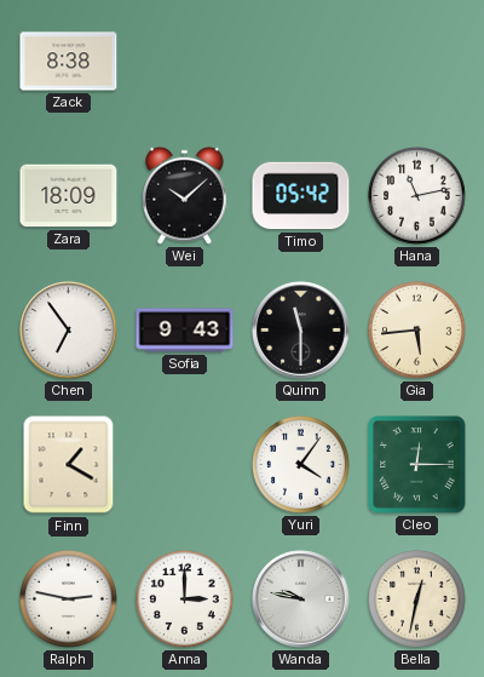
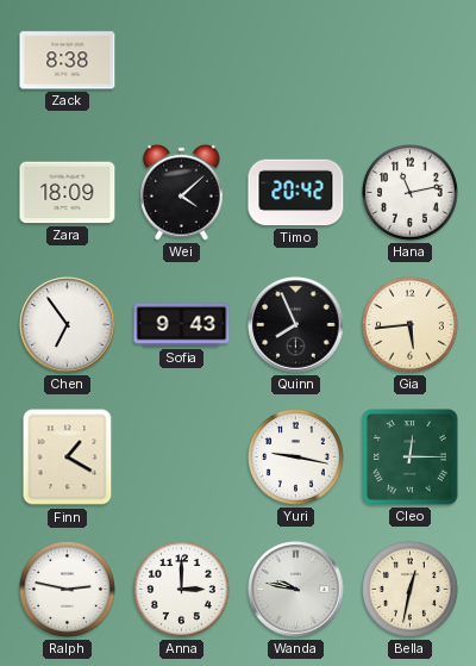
Wei: 10:08 -> 4:08 (182, 192)
Timo: 05:42 -> 20:42 (296, 193)
Quinn: 11:30 -> 7:56 (296, 325)
Yuri: 4:06 -> 9:17 (296, 458)
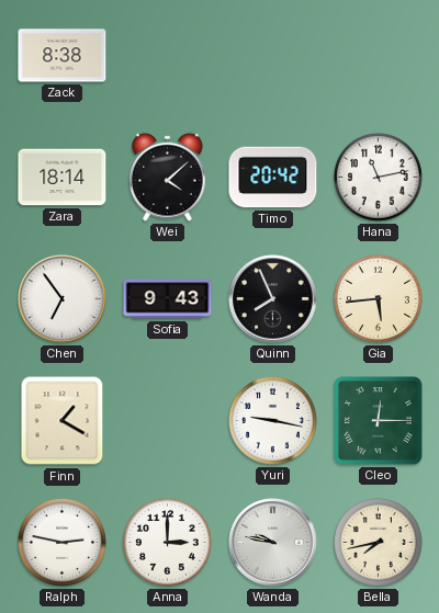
Zara: 18:09 -> 18:14 (63, 178)
Bella: 12:32 -> 7:43 (379, 543)
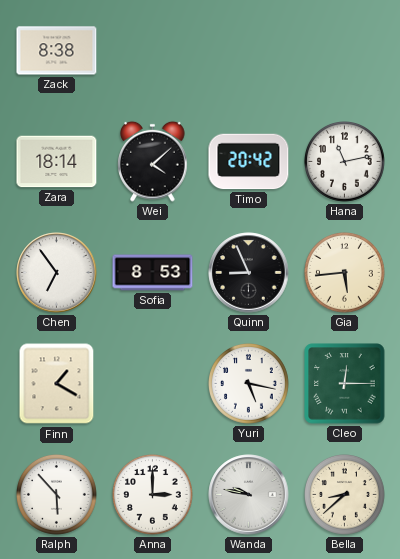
Sofia: 9:43 -> 8:53 (153, 273)
Quinn: 7:56 -> 8:56 (249, 273)
Yuri: 9:17 -> 5:17 (249, 384)
Ralph: 2:47 -> 5:53 (57, 495)
Bella: 7:43 -> 8:38 (345, 495)
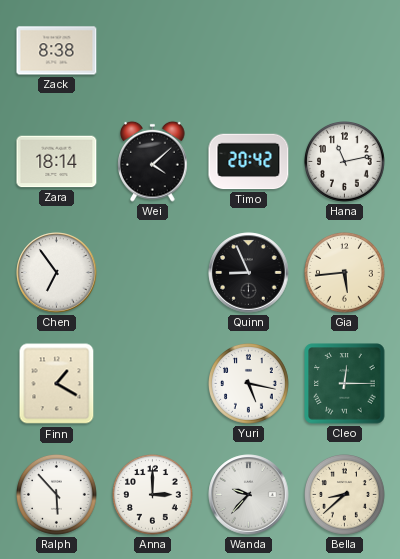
Sofia: 8:53 -> none (153, 273)
Wanda: 9:47 -> 9:37 (249, 495)
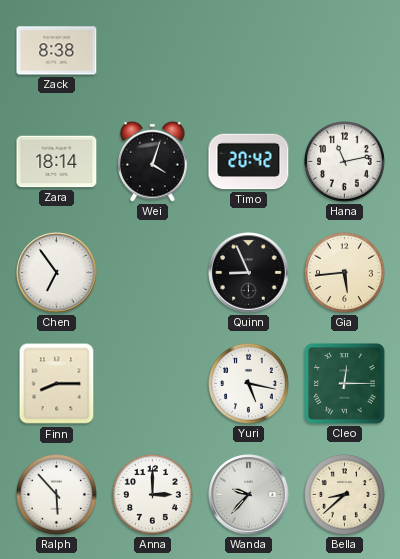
Wei: 4:08 -> 4:03 (153, 161)
Finn: 1:20 -> 8:15 (57, 384)
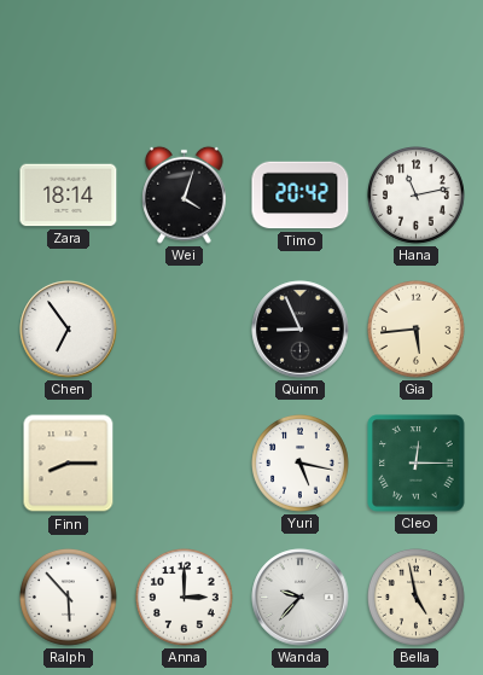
Zack: 8:38 -> none (57, 51)
Bella: 8:38 -> 4:58 (417, 598)
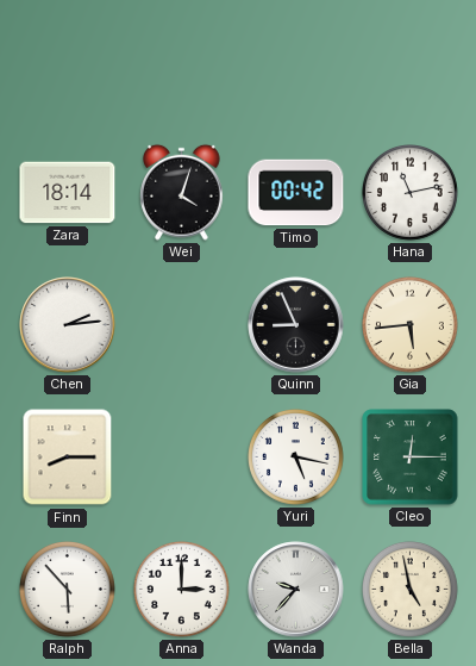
Timo: 20:42 -> 00:42 (296, 193)
Chen: 6:54 -> 2:14 (68, 325)
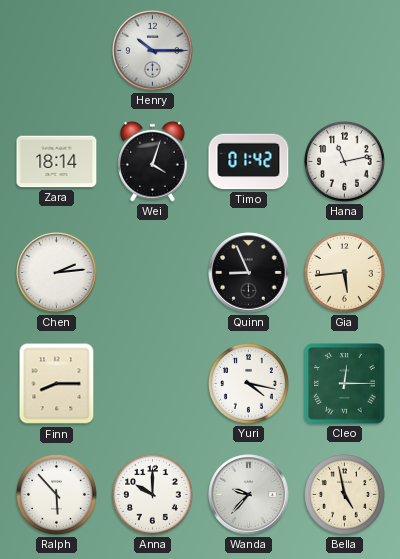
Henry: none -> 10:15 (153, 51)
Timo: 00:42 -> 01:42 (249, 162)
Yuri: 5:17 -> 4:17 (249, 384)
Anna: 3:00 -> 10:00 (153, 495)
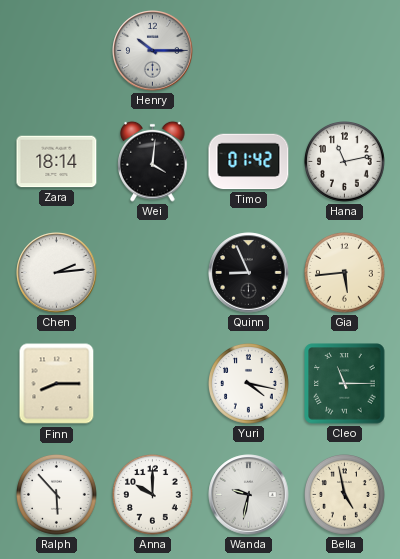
Wei: 4:03 -> 4:01 (153, 161)
Cleo: 12:15 -> 11:15 (345, 384)
Wanda: 9:37 -> 9:32 (249, 495)
